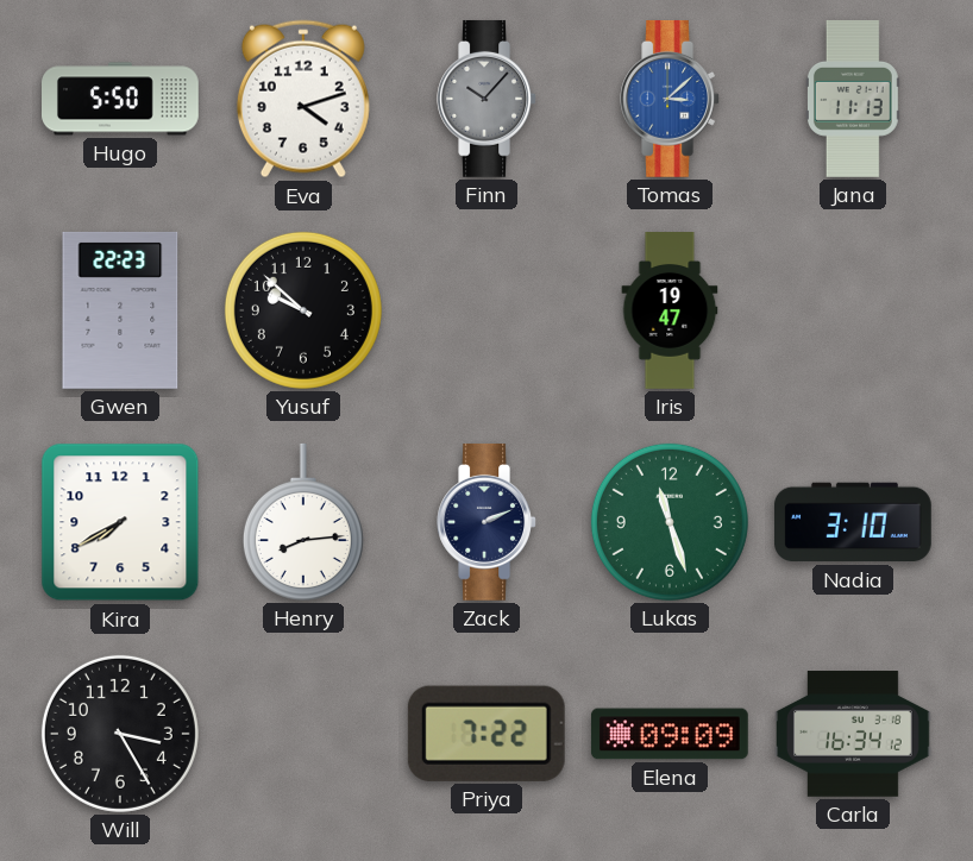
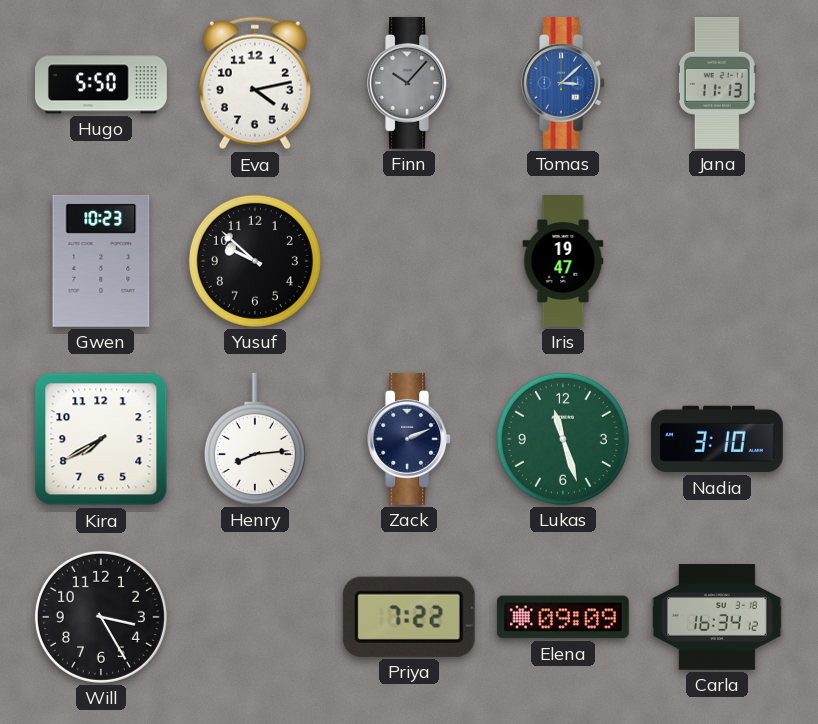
Eva: 4:12 -> 4:13 (255, 83)
Gwen: 22:23 -> 10:23 (101, 261)
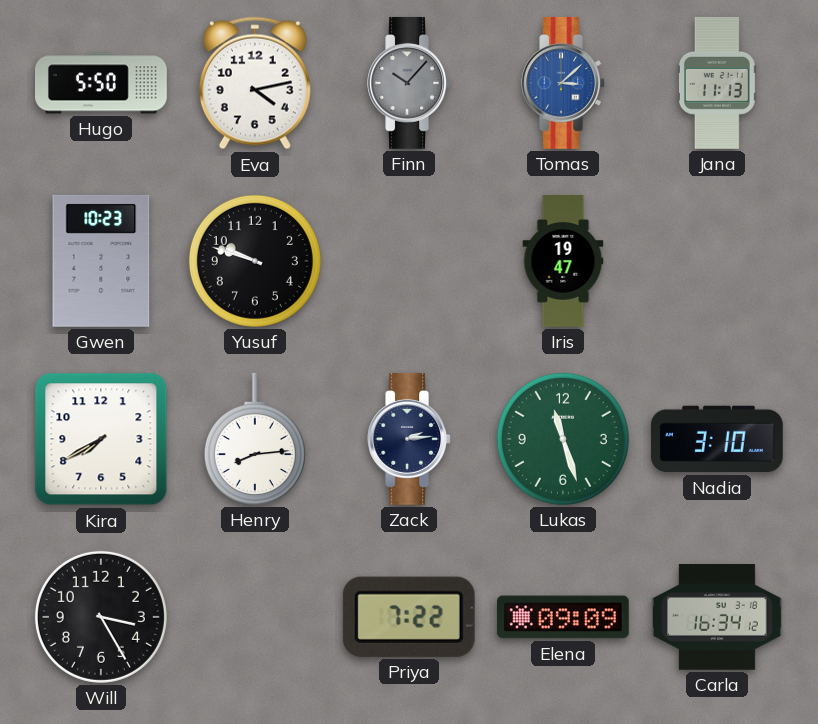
Yusuf: 9:52 -> 9:48 (255, 261)
Zack: 2:11 -> 2:14 (409, 439)
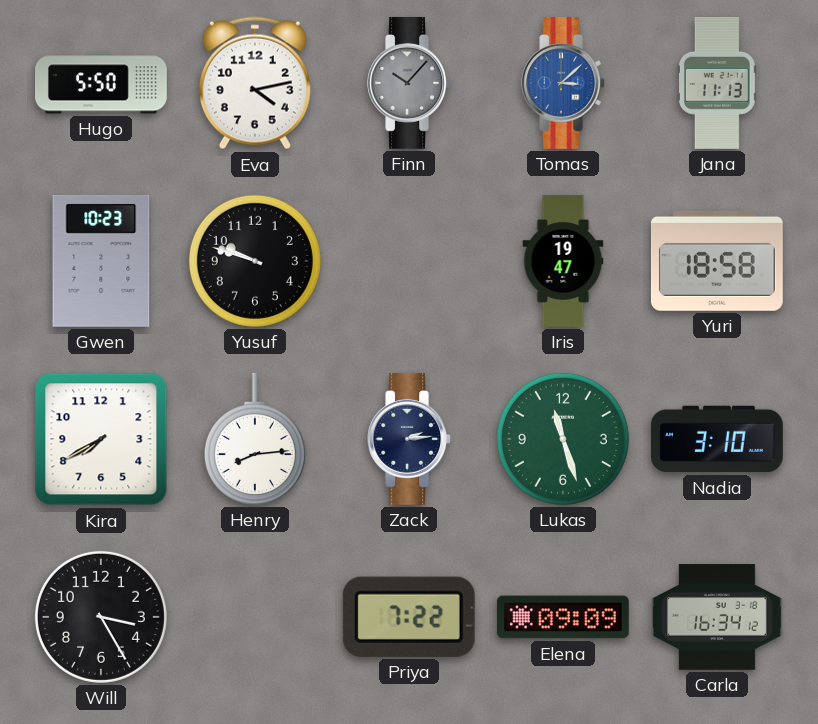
Yuri: none -> 18:58 (717, 261)
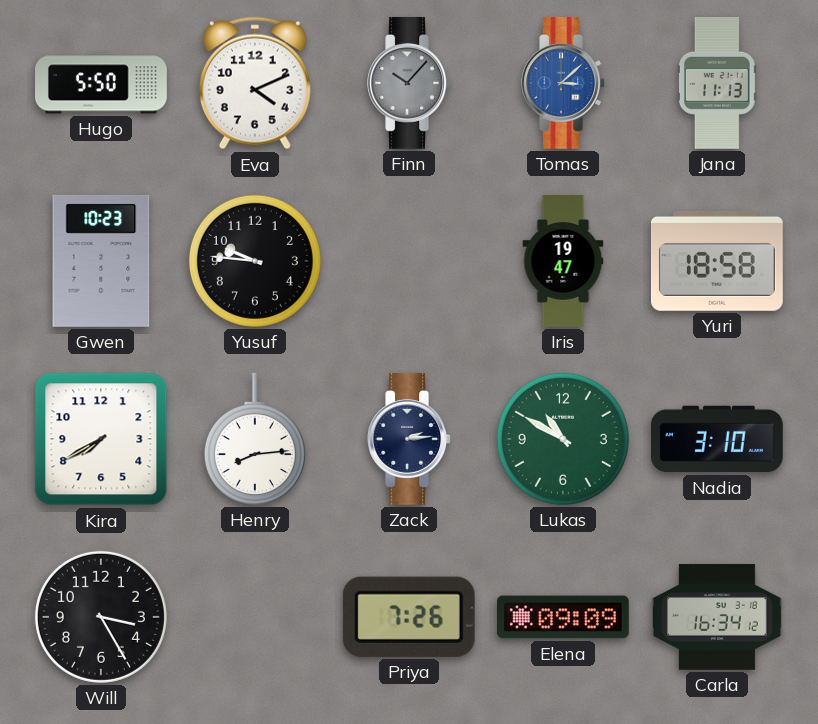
Eva: 4:13 -> 4:11 (255, 83)
Yusuf: 9:48 -> 9:46 (255, 261)
Lukas: 11:27 -> 10:50 (563, 439)
Priya: 7:22 -> 7:26 (409, 617)
